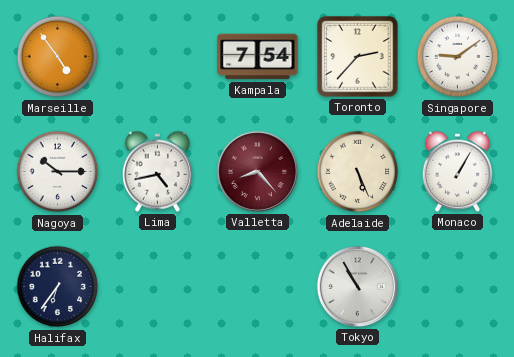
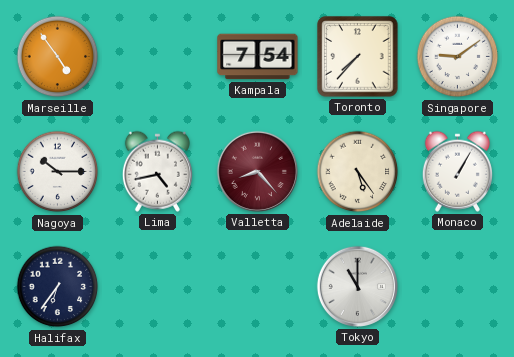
Toronto: 2:37 -> 7:37 (358, 57)
Adelaide: 5:26 -> 5:24 (358, 172)
Tokyo: 10:55 -> 11:00 (357, 286)
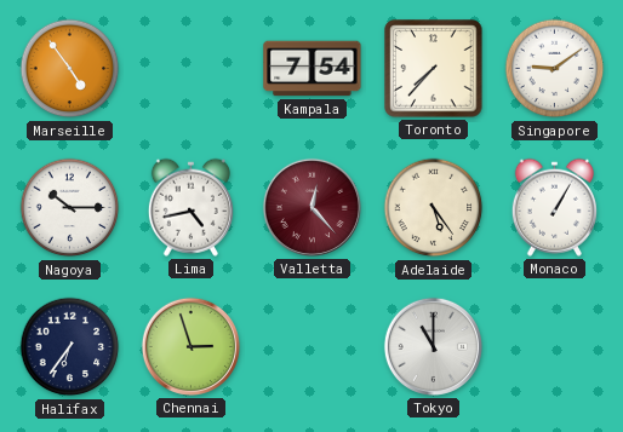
Valletta: 8:23 -> 12:23 (311, 207)
Chennai: none -> 2:57 (190, 346)
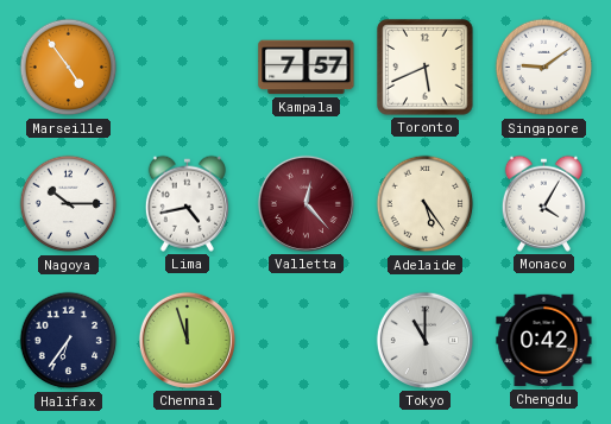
Kampala: 7:54 -> 7:57 (307, 68)
Toronto: 7:37 -> 5:41 (426, 68)
Monaco: 1:05 -> 4:05 (543, 203)
Chennai: 2:57 -> 11:57 (187, 340)
Chengdu: none -> 0:42 (544, 341)
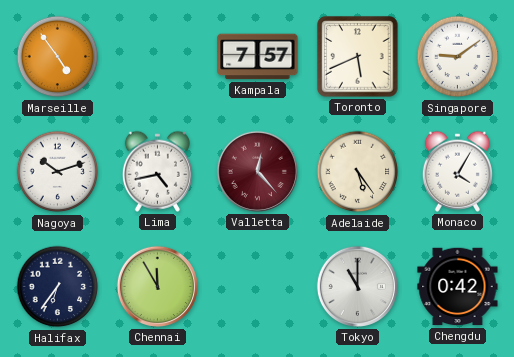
Nagoya: 10:15 -> 10:12 (58, 172)
Chennai: 11:57 -> 11:55 (157, 286)
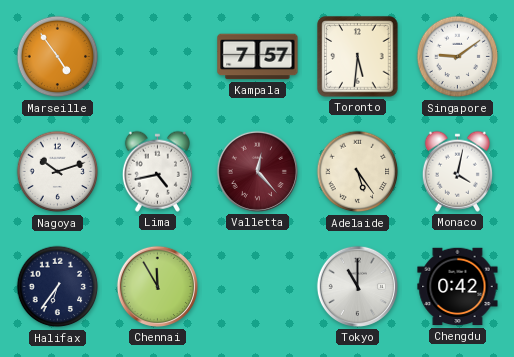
Toronto: 5:41 -> 5:31 (358, 57)
Monaco: 4:05 -> 4:02 (457, 171)
